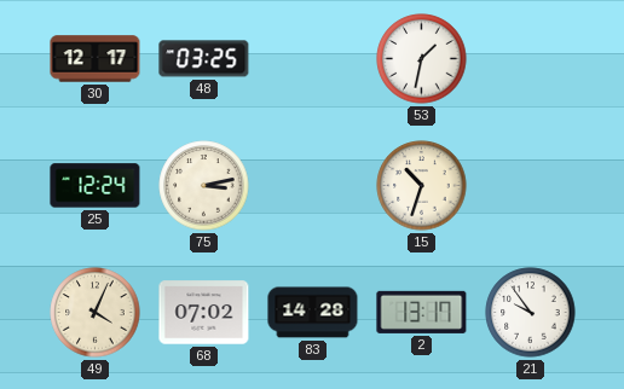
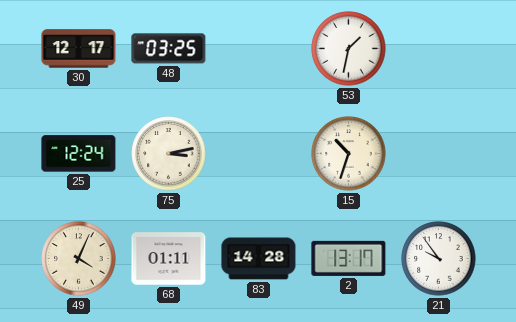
68: 07:02 -> 01:11 (169, 259)
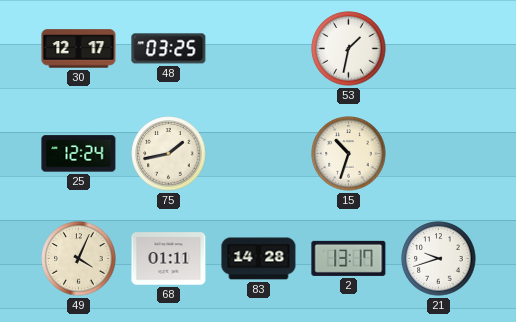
75: 3:13 -> 1:43 (169, 154)
21: 9:54 -> 9:42 (439, 259)
